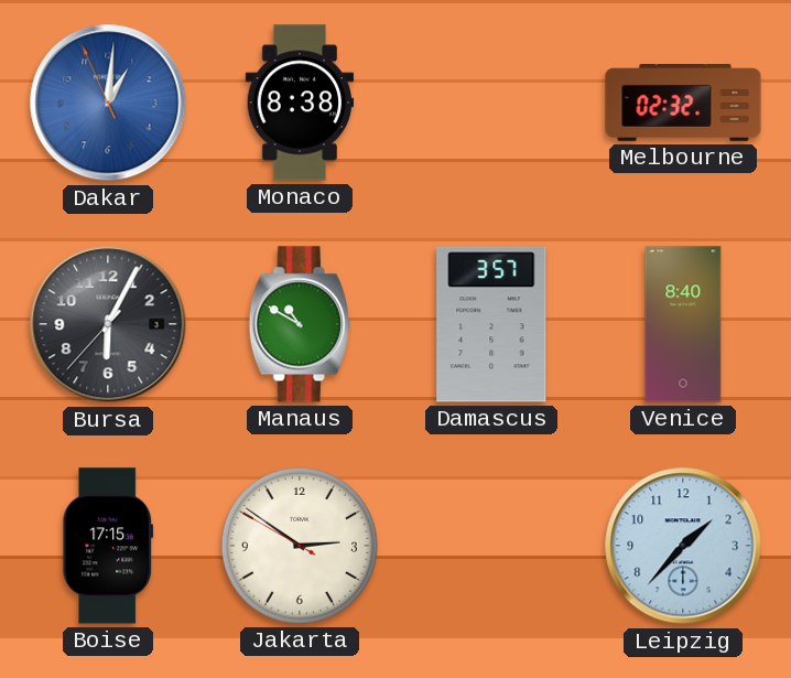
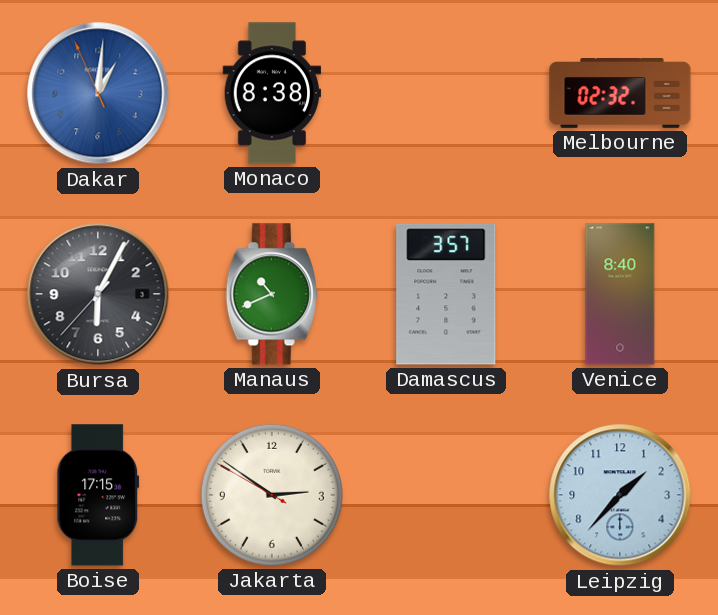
Manaus: 10:50 -> 10:41 (272, 294)
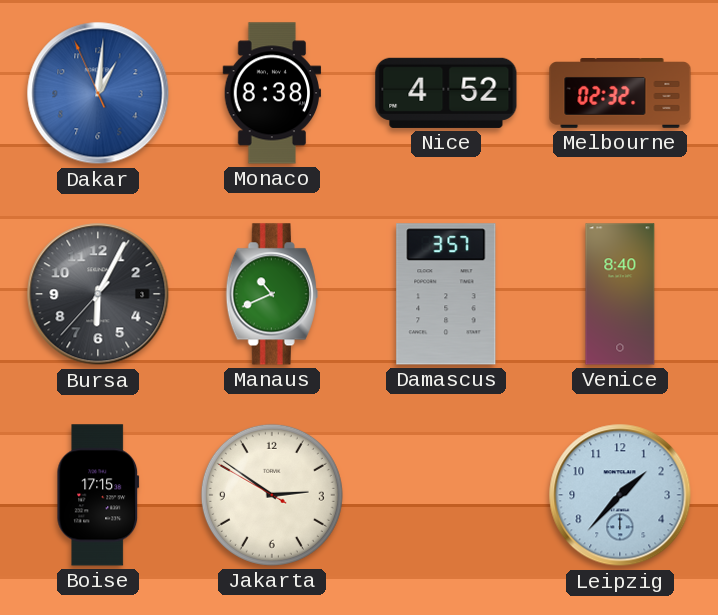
Nice: none -> 4:52 (446, 93)
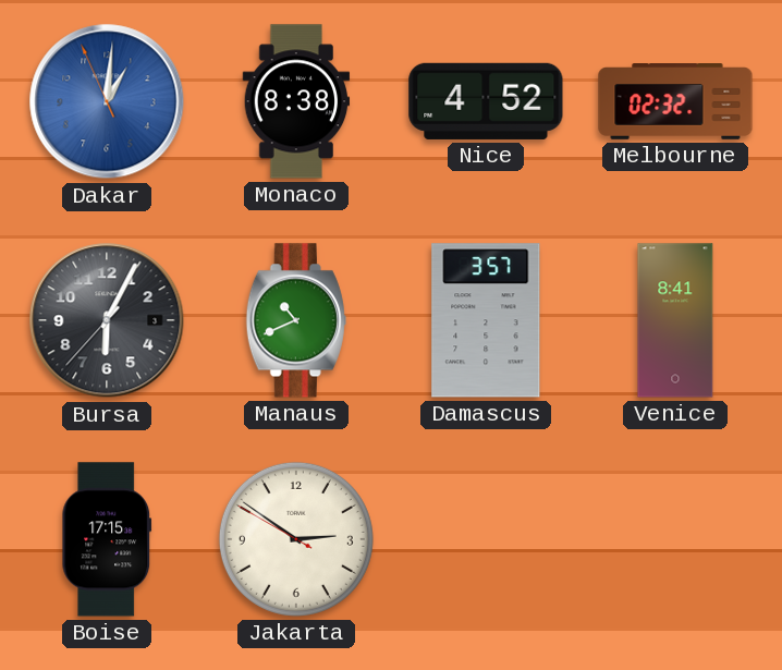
Venice: 8:40 -> 8:41 (675, 320)
Leipzig: 1:37 -> none (620, 495)
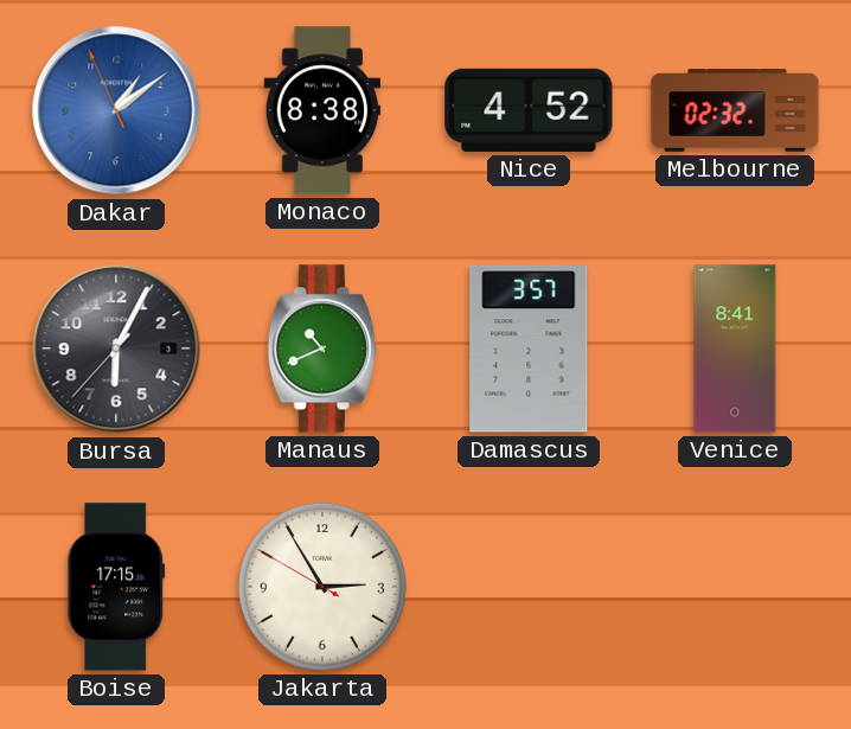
Dakar: 1:00 -> 1:08 (116, 110)
Jakarta: 2:50 -> 2:54 (322, 587)
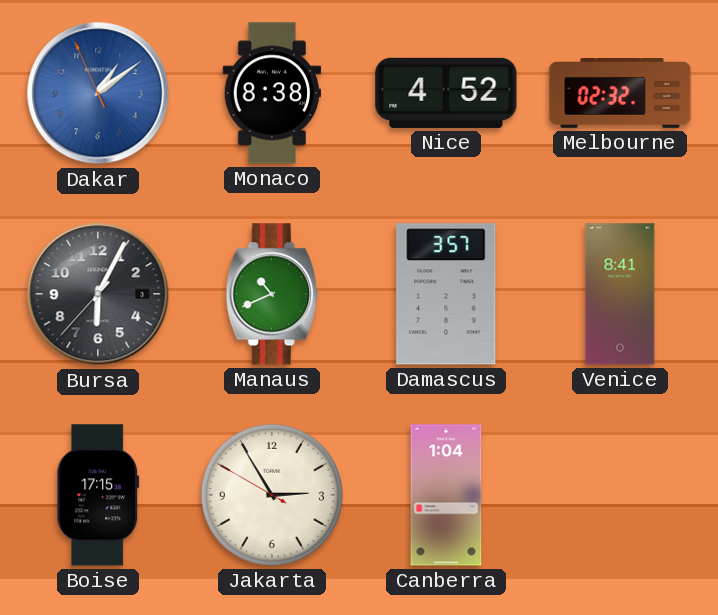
Canberra: none -> 1:04 (446, 495)
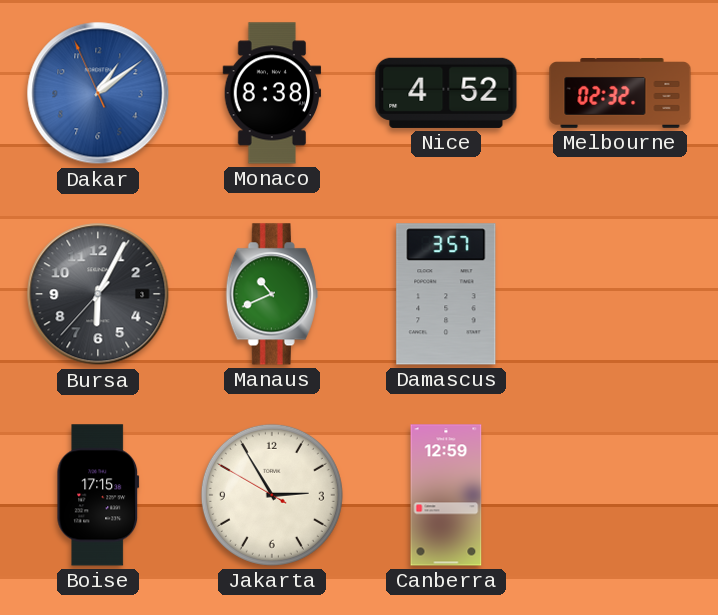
Venice: 8:41 -> none (620, 294)
Canberra: 1:04 -> 12:59 (446, 495)
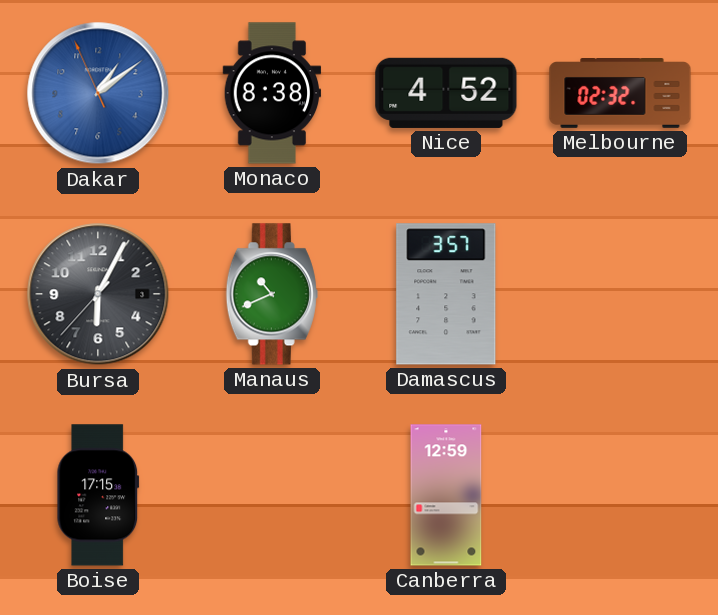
Jakarta: 2:54 -> none (272, 495)
